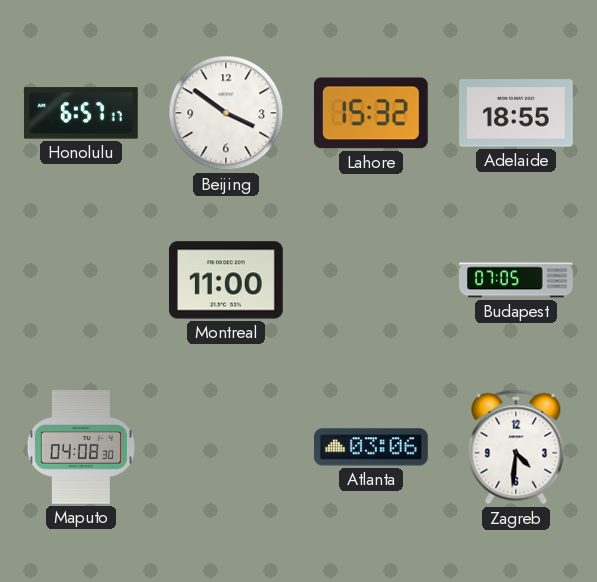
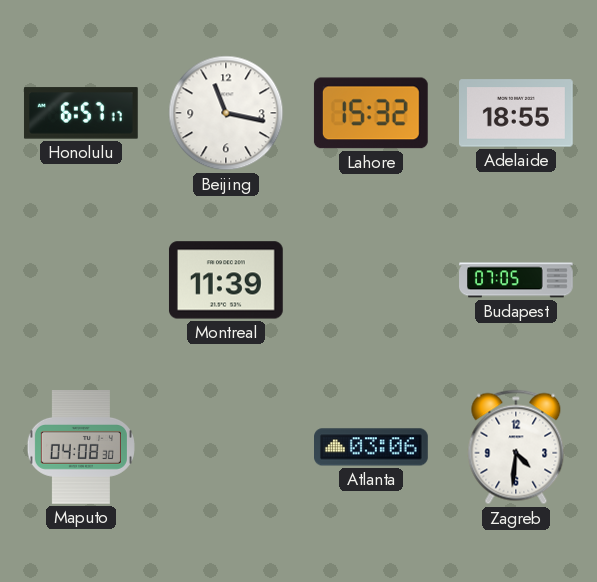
Beijing: 3:51 -> 11:17 (226, 113)
Montreal: 11:00 -> 11:39 (226, 280)
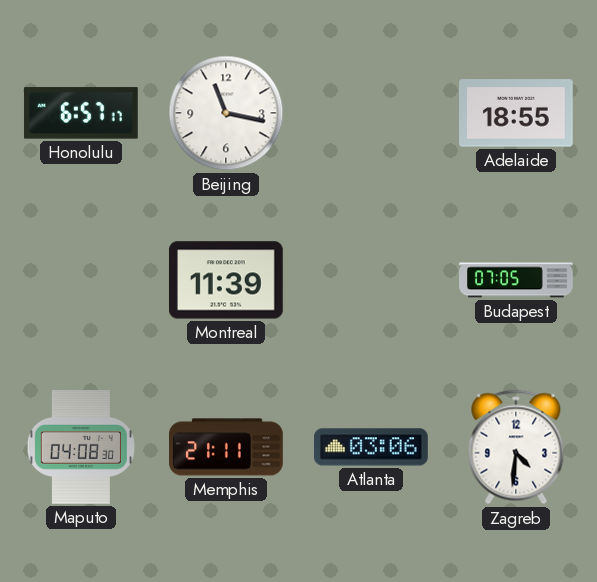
Lahore: 15:32 -> none (371, 113)
Memphis: none -> 21:11 (227, 447)
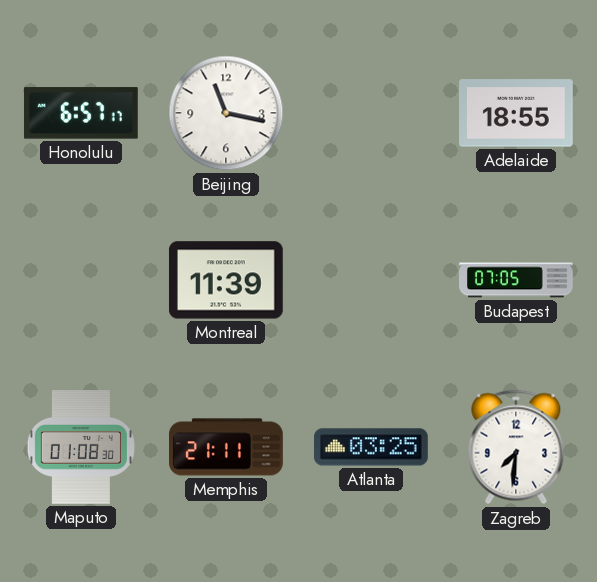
Maputo: 04:08 -> 01:08 (81, 448)
Atlanta: 03:06 -> 03:25 (372, 447)
Zagreb: 4:31 -> 7:31 (516, 447)
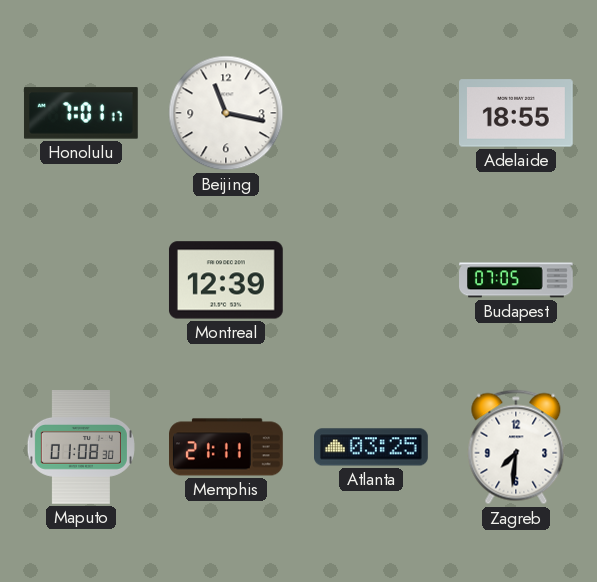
Honolulu: 6:57 -> 7:01 (81, 113)
Montreal: 11:39 -> 12:39 (226, 280)
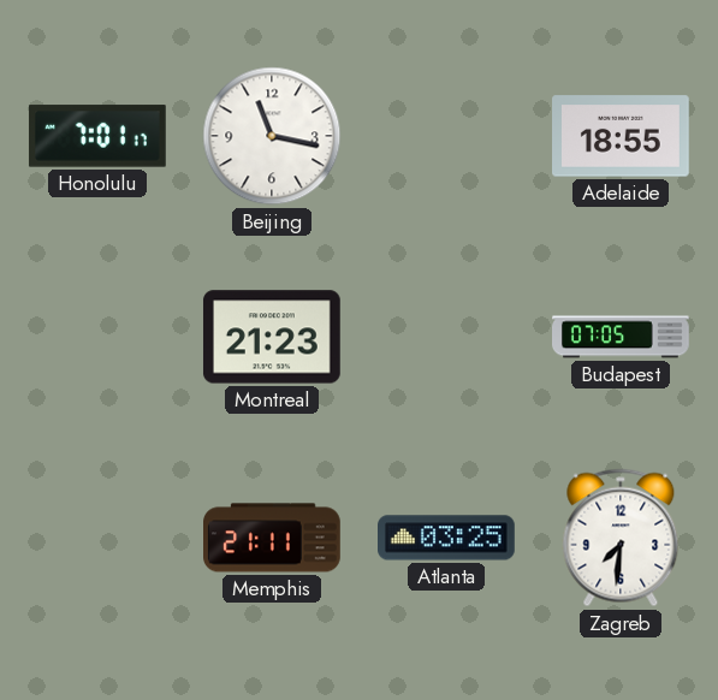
Montreal: 12:39 -> 21:23 (272, 337)
Maputo: 01:08 -> none (81, 448)
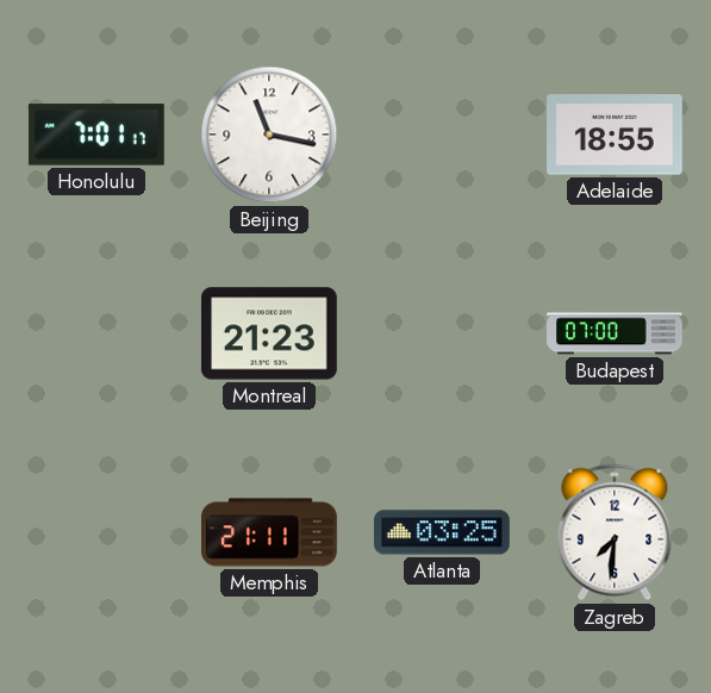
Budapest: 07:05 -> 07:00 (616, 333)
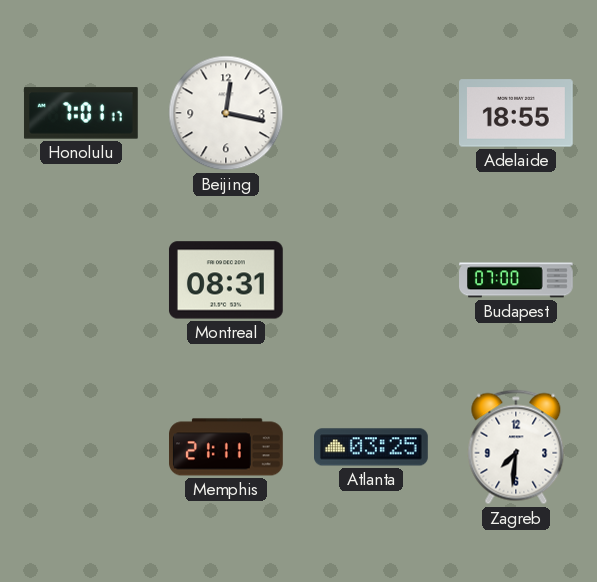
Beijing: 11:17 -> 12:17 (226, 113)
Montreal: 21:23 -> 08:31 (226, 280)
